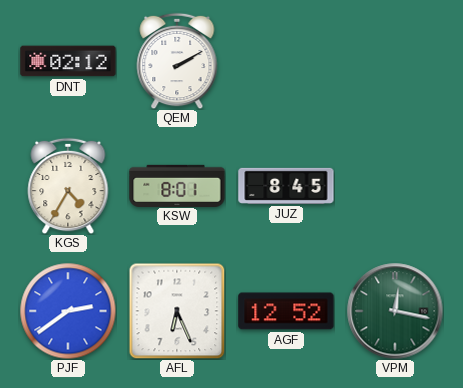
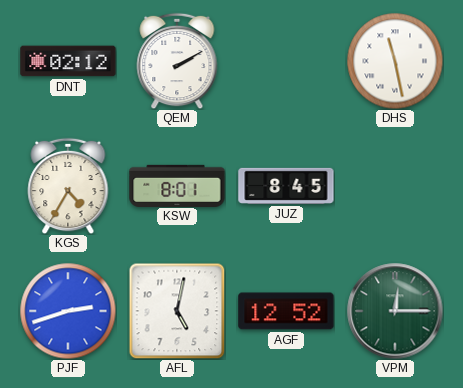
DHS: none -> 11:28 (395, 61)
PJF: 2:39 -> 2:42 (68, 311)
AFL: 6:26 -> 5:02 (177, 311)
VPM: 12:17 -> 12:15 (395, 311)
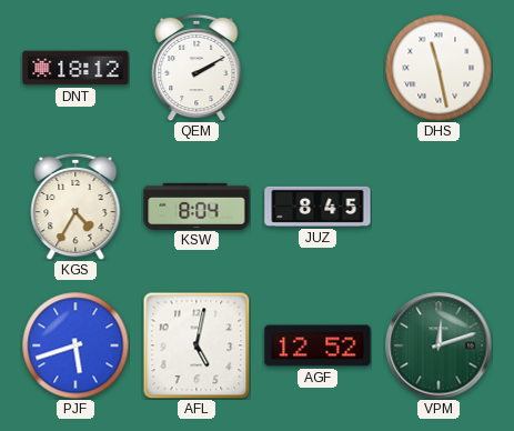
DNT: 02:12 -> 18:12 (75, 68)
KSW: 8:01 -> 8:04 (196, 206)
PJF: 2:42 -> 5:42 (75, 345)
VPM: 12:15 -> 12:12 (439, 345)
